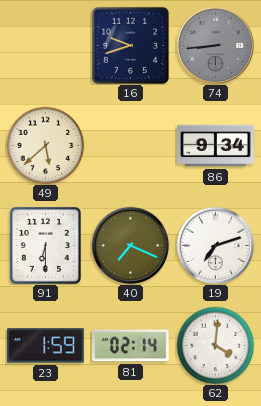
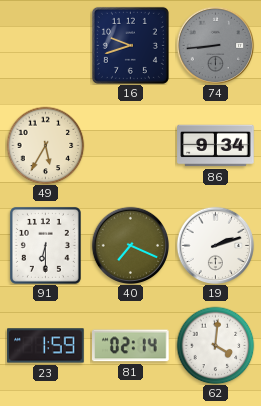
49: 5:38 -> 5:35 (45, 145)
19: 7:12 -> 2:12 (215, 245)
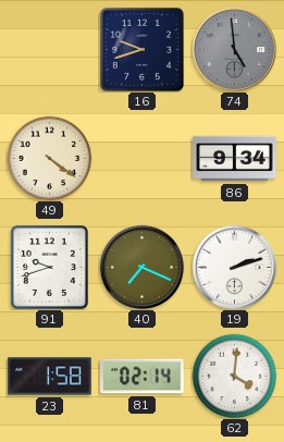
74: 8:44 -> 4:59 (234, 49)
49: 5:35 -> 4:21 (49, 158)
91: 6:30 -> 9:42 (49, 267)
23: 1:59 -> 1:58 (50, 377)
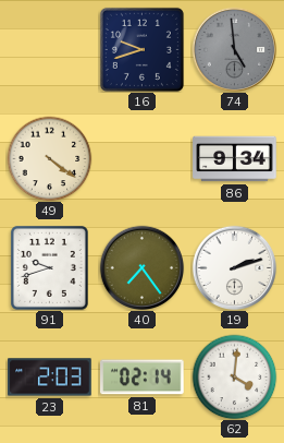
40: 7:19 -> 7:24 (141, 267)
23: 1:58 -> 2:03 (50, 378)
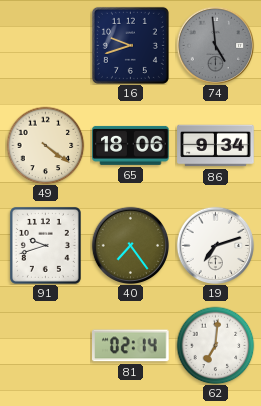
65: none -> 18:06 (131, 145)
19: 2:12 -> 7:12 (215, 245)
23: 2:03 -> none (50, 378)
62: 4:01 -> 7:01 (215, 345)
